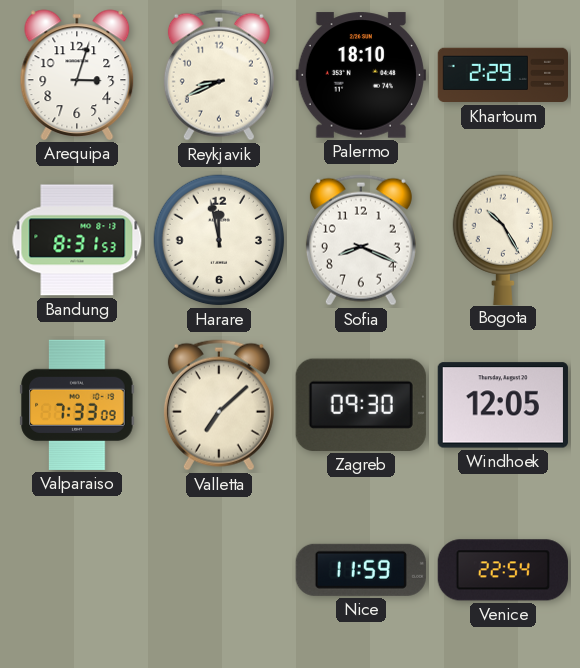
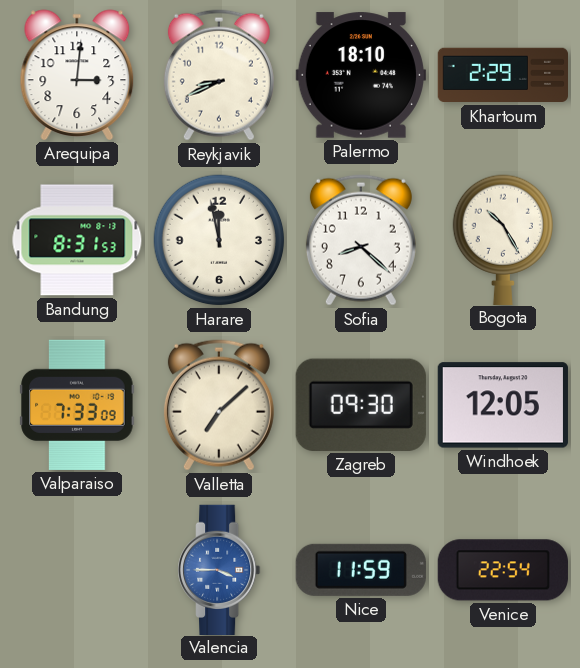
Arequipa: 3:03 -> 3:01 (77, 75)
Sofia: 8:19 -> 8:22 (361, 240)
Valencia: none -> 3:45 (219, 569)
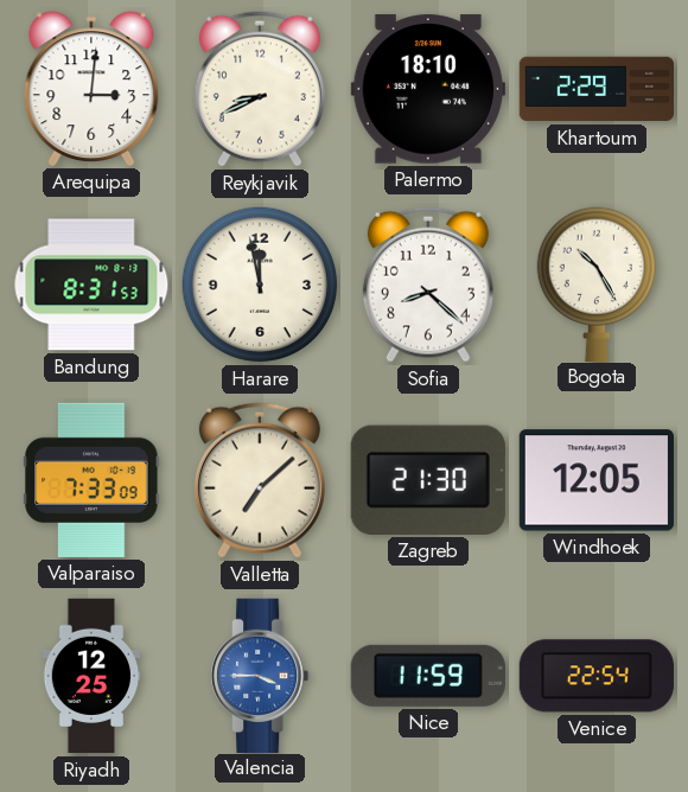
Zagreb: 09:30 -> 21:30 (428, 480)
Riyadh: none -> 12:25 (91, 676)
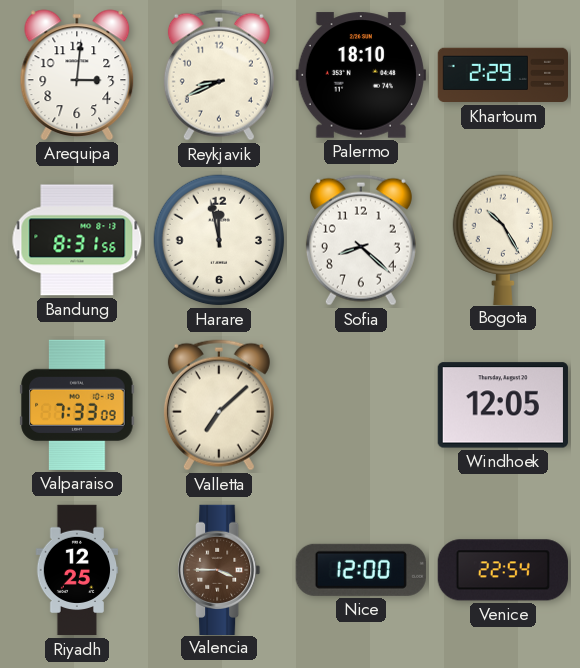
Bandung: 8:31:53 -> 8:31:56 (77, 240)
Zagreb: 21:30 -> none (428, 480)
Valencia dial: blue -> brown (219, 569)
Nice: 11:59 -> 12:00 (361, 570)
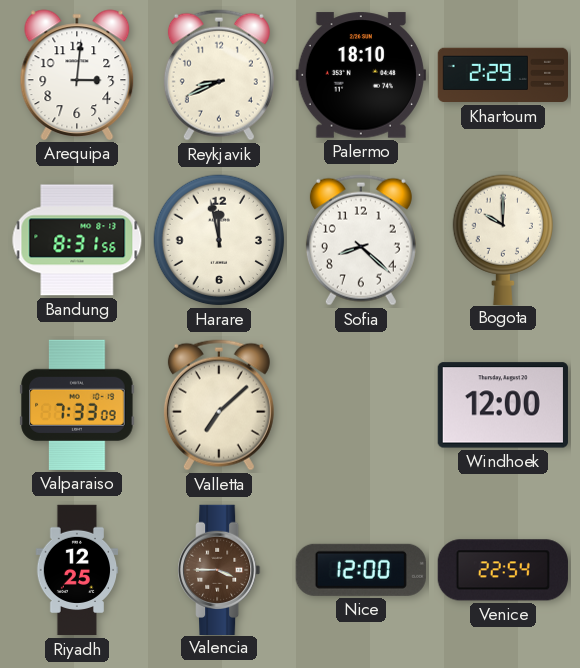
Bogota: 10:25 -> 10:00 (502, 239)
Windhoek: 12:05 -> 12:00 (503, 405)
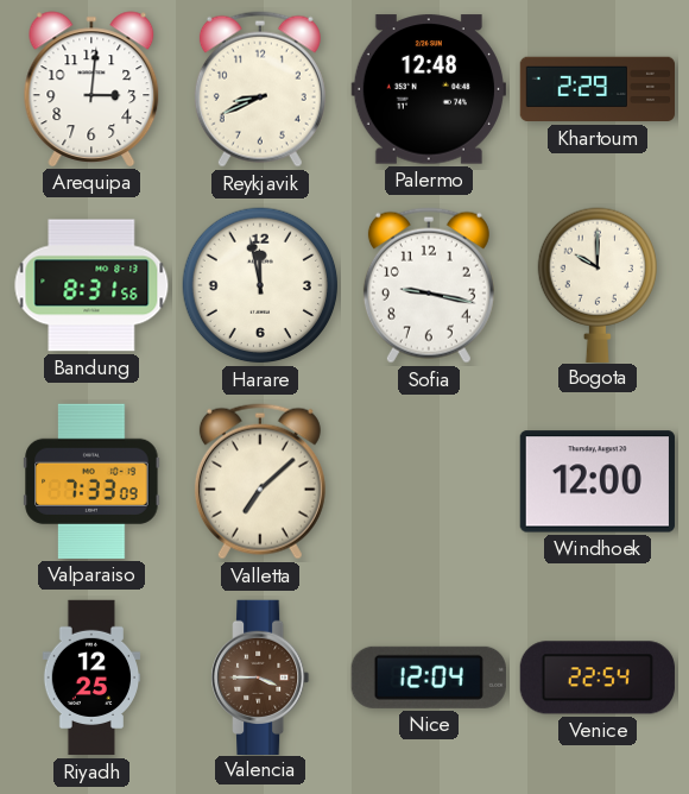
Palermo: 18:10 -> 12:48 (429, 89)
Sofia: 8:22 -> 9:17 (429, 285)
Nice: 12:00 -> 12:04 (429, 678)
